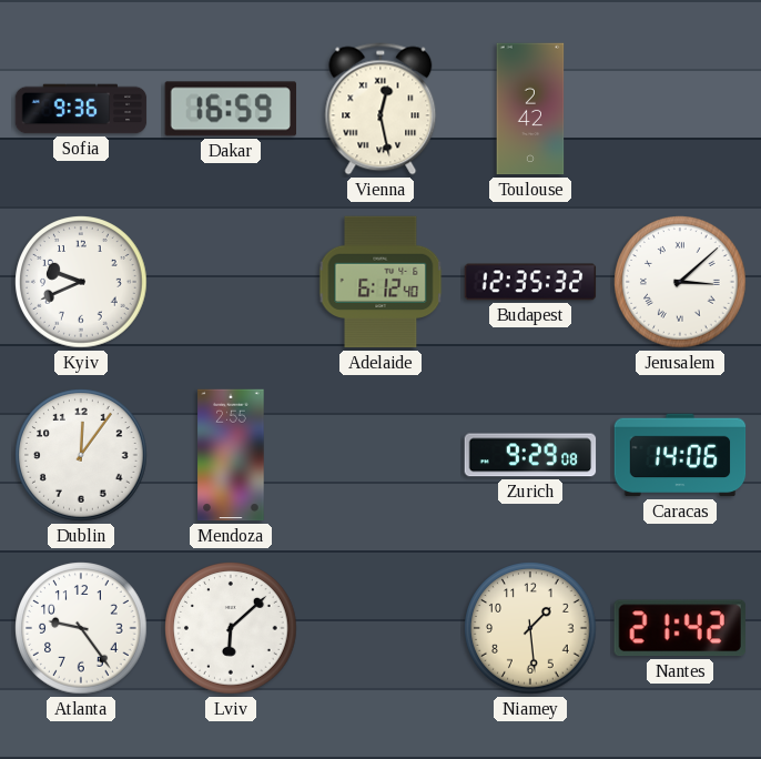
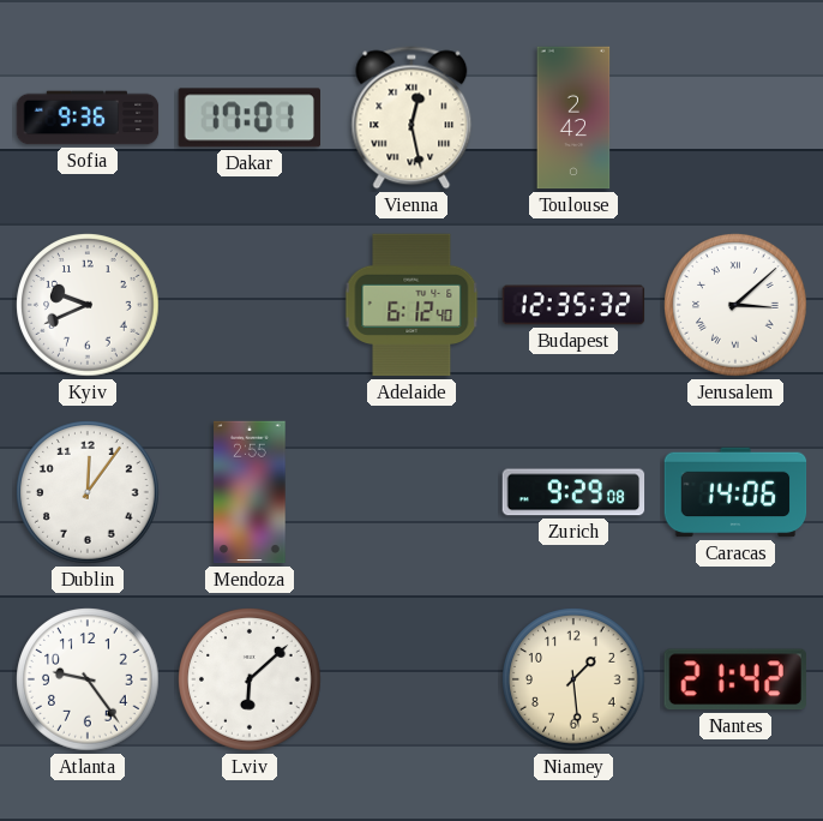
Dakar: 16:59 -> 17:01 (248, 118)
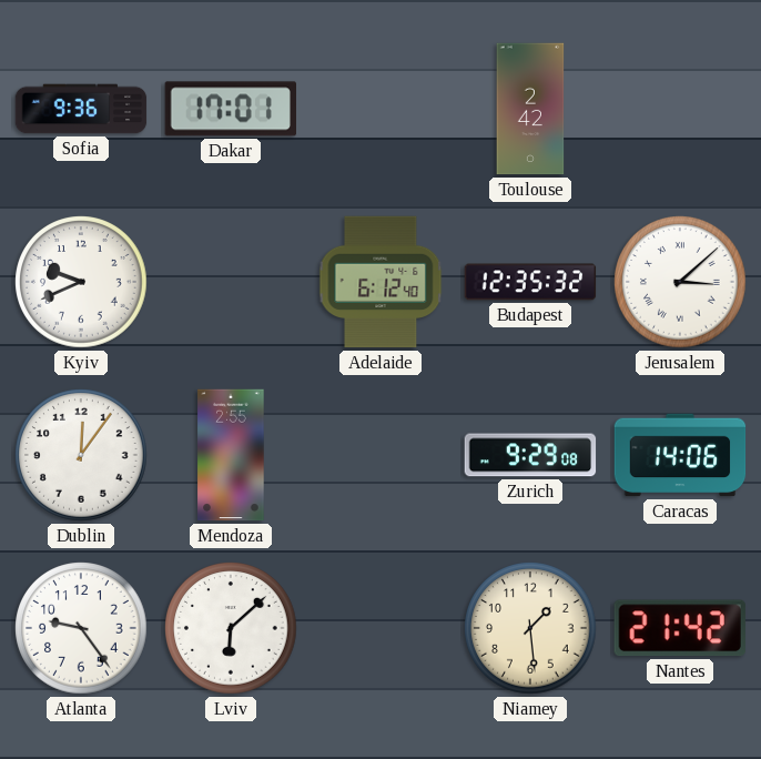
Vienna: 12:28 -> none (411, 118)
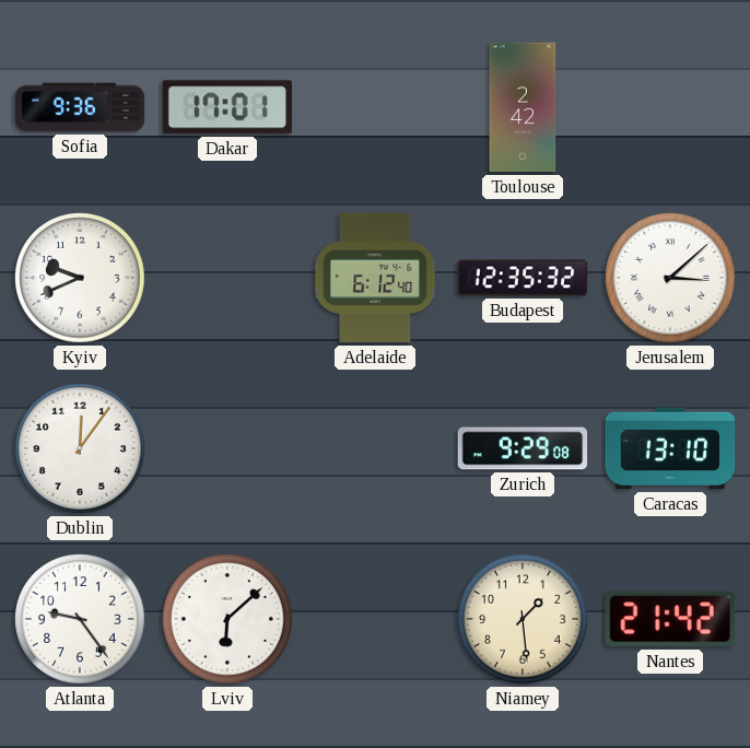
Mendoza: 2:55 -> none (231, 455)
Caracas: 14:06 -> 13:10 (670, 448)
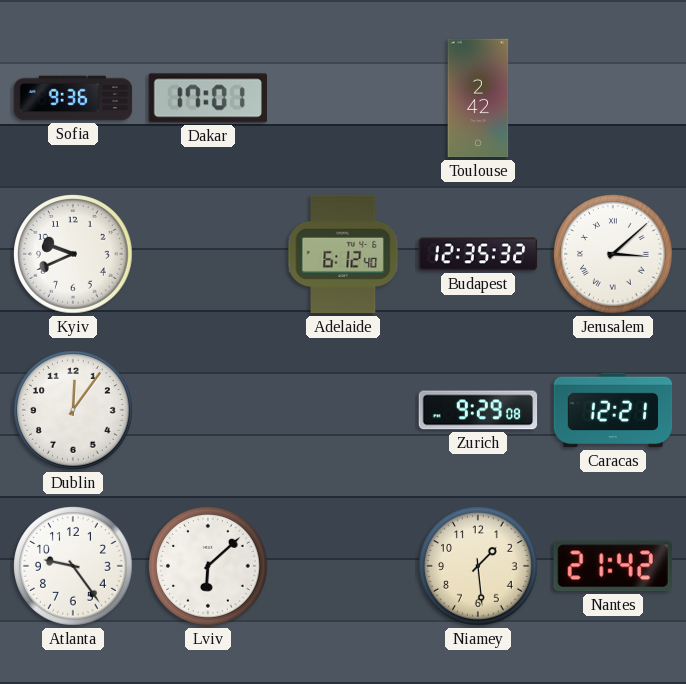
Caracas: 13:10 -> 12:21 (613, 410)
